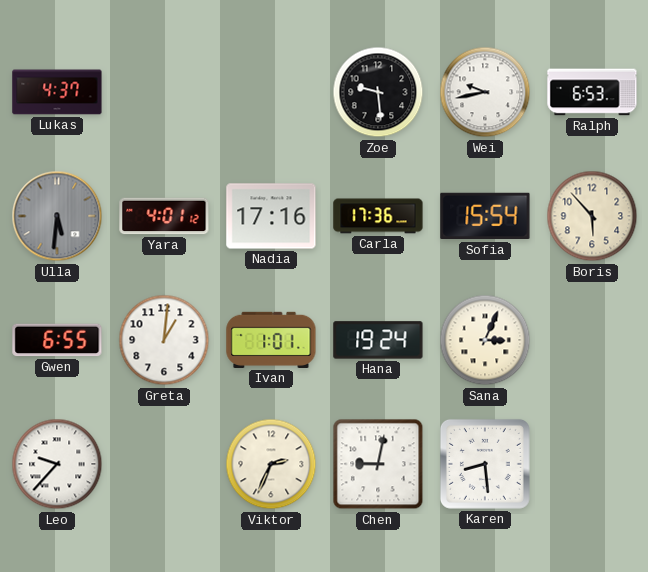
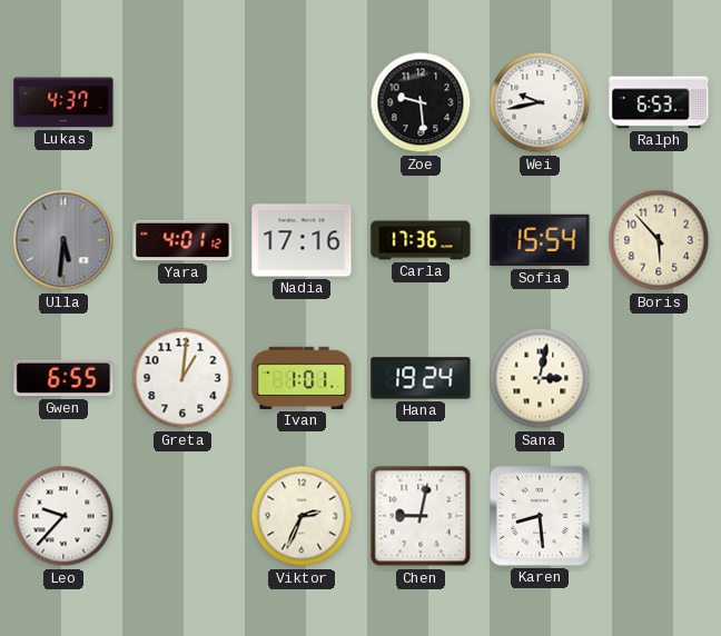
Sana: 3:04 -> 3:02 (540, 378)
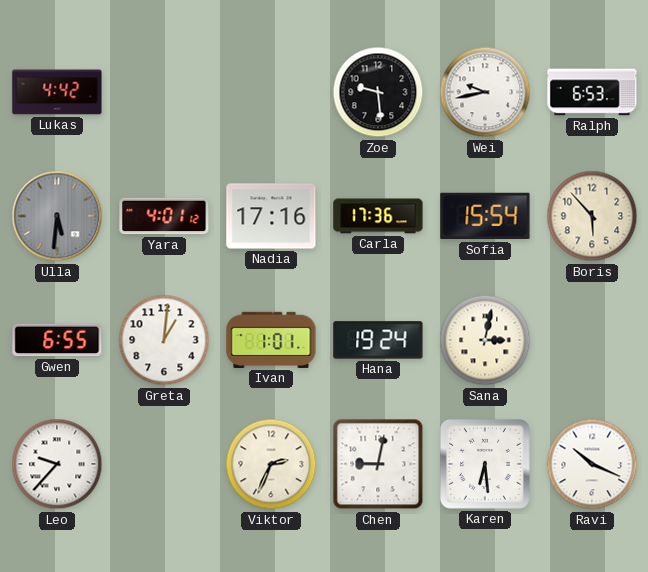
Lukas: 4:37 -> 4:42 (57, 92)
Karen: 8:29 -> 6:29 (485, 464)
Ravi: none -> 10:19 (592, 464)
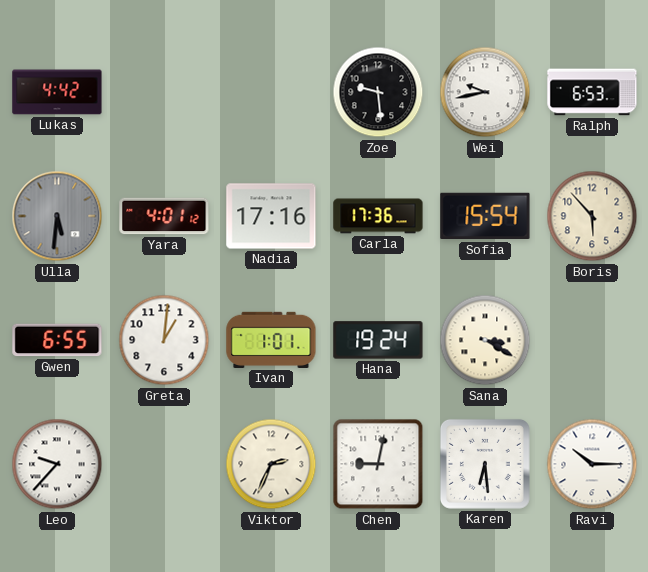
Sana: 3:02 -> 3:20 (485, 340)
Ravi: 10:19 -> 10:15 (592, 464)
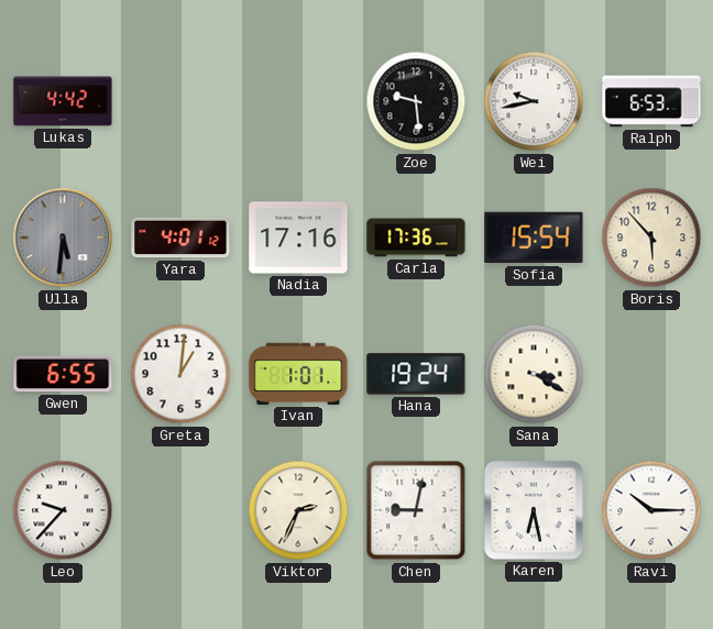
Karen: 6:29 -> 6:28 (534, 510)
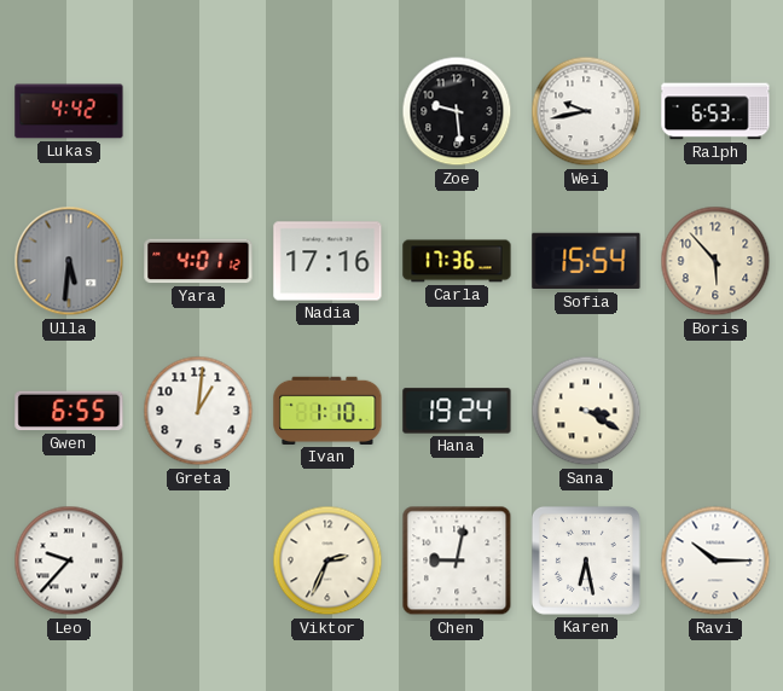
Ivan: 1:01 -> 1:10 (327, 411)
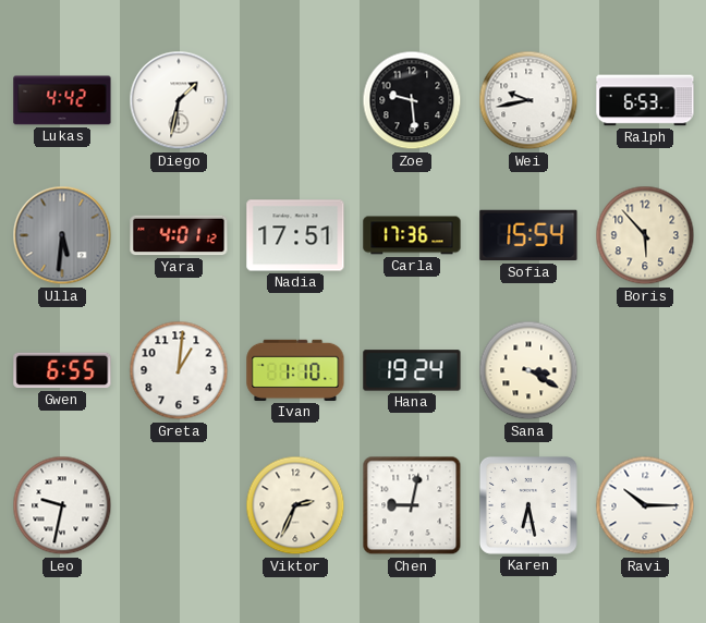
Diego: none -> 1:32 (179, 100)
Nadia: 17:16 -> 17:51 (295, 235)
Leo: 9:37 -> 9:32 (62, 505)
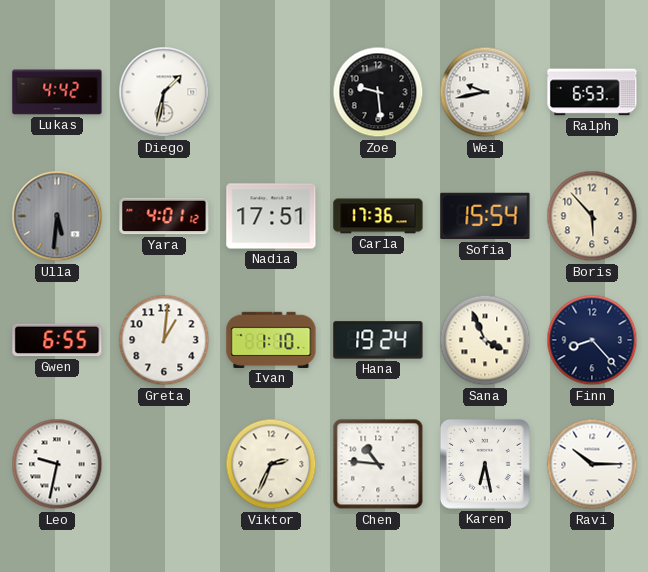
Sana: 3:20 -> 3:56 (485, 340)
Finn: none -> 8:23 (592, 340)
Chen: 9:02 -> 10:46 (378, 464)
